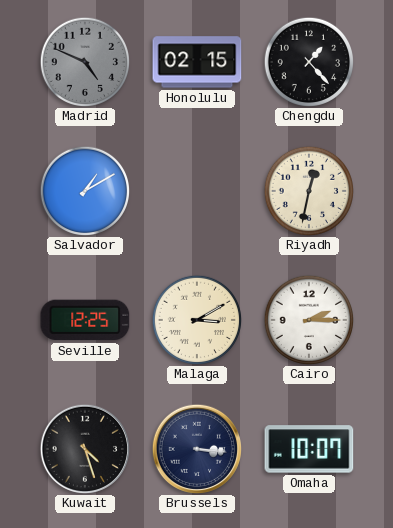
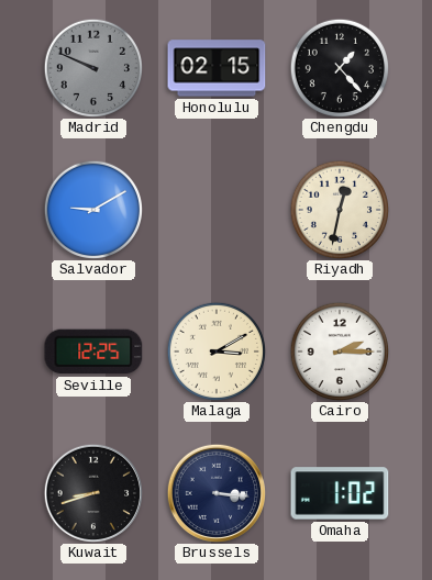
Madrid: 4:49 -> 9:49 (92, 67)
Salvador: 1:10 -> 9:10 (92, 209)
Kuwait: 4:27 -> 8:42 (92, 492)
Omaha: 10:07 -> 1:02 (340, 493)
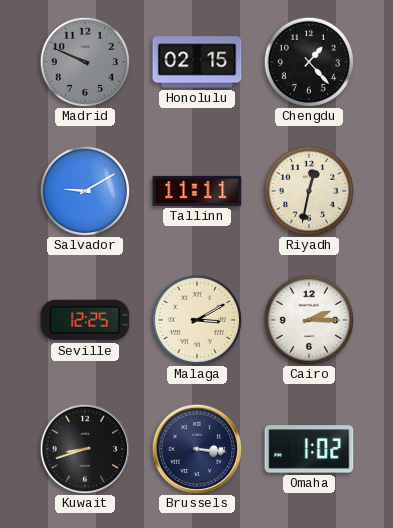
Tallinn: none -> 11:11 (197, 191)
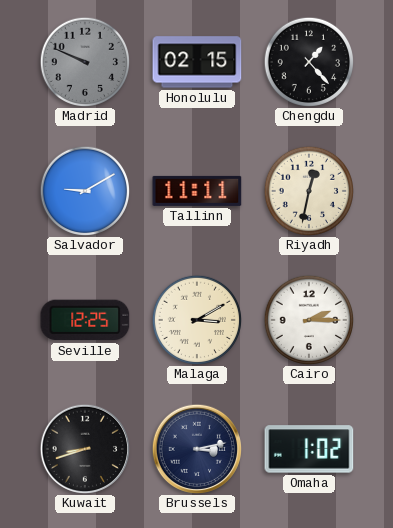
Brussels: 3:16 -> 3:13 (196, 448)
